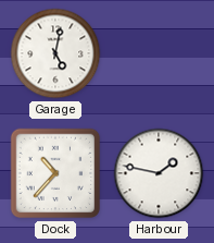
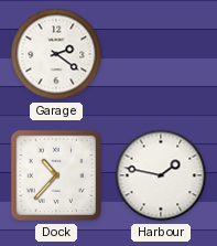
Garage: 5:02 -> 2:21 (56, 54)
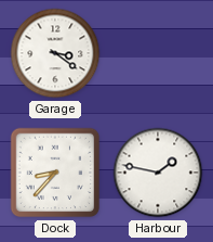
Garage: 2:21 -> 3:21 (55, 53)
Dock: 10:37 -> 8:37 (55, 173)
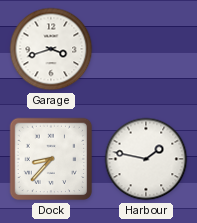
Garage: 3:21 -> 3:42 (51, 49)
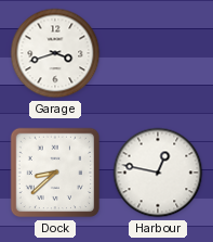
Dock: 8:37 -> 8:38 (55, 173)
Harbour: 1:47 -> 12:47 (158, 173)
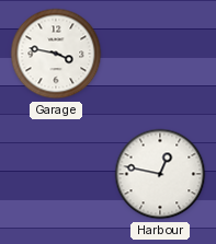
Garage: 3:42 -> 3:47 (56, 54)
Dock: 8:38 -> none (55, 173)
